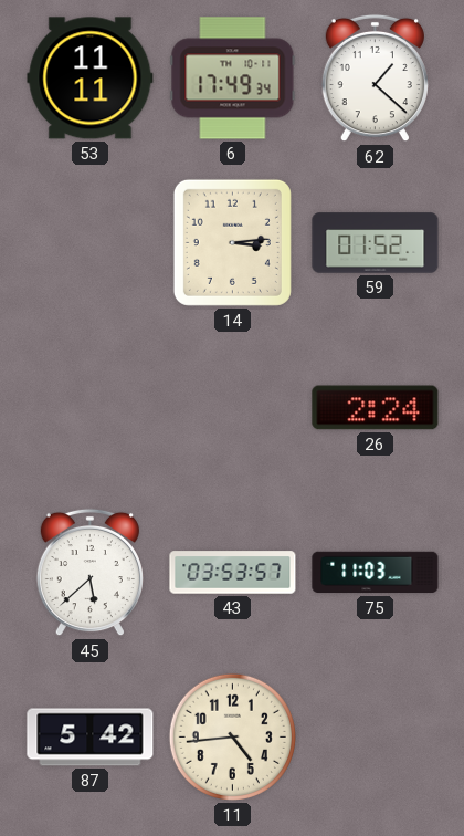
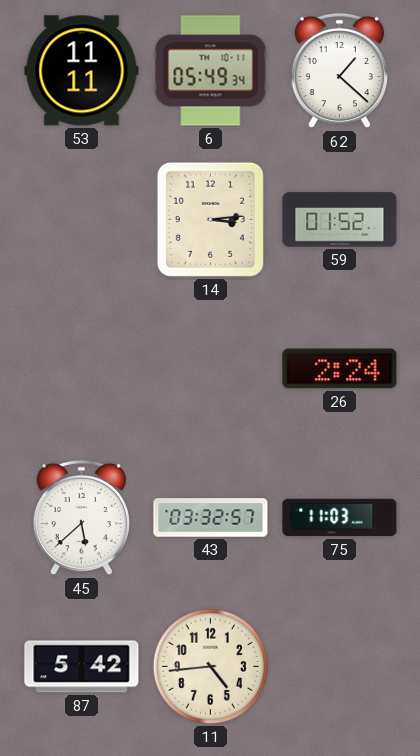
6: 17:49 -> 05:49 (211, 71)
43: 03:53 -> 03:32 (211, 518)
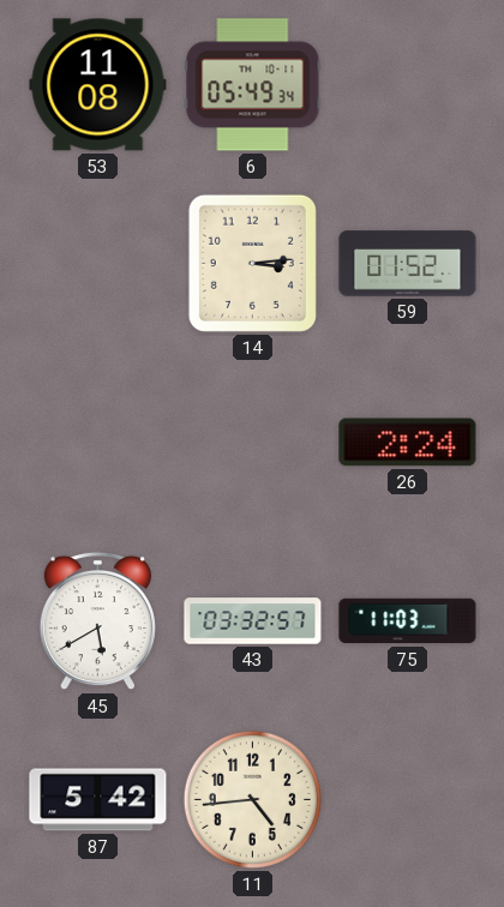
53: 11:11 -> 11:08 (98, 85)
62: 1:22 -> none (339, 71)
45: 5:38 -> 5:40 (97, 621)
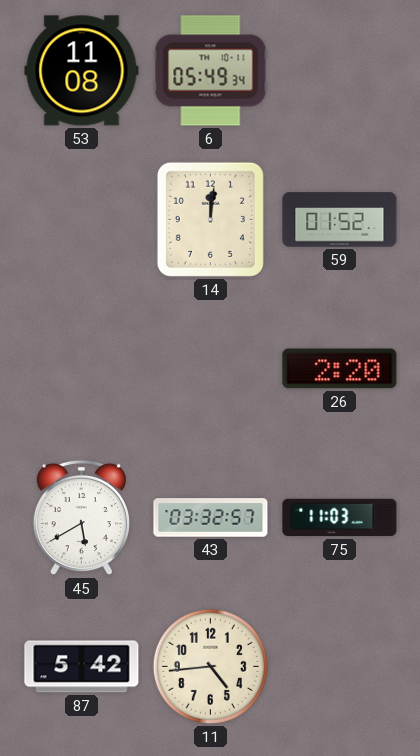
14: 3:14 -> 12:01 (210, 219)
26: 2:24 -> 2:20 (340, 369)
